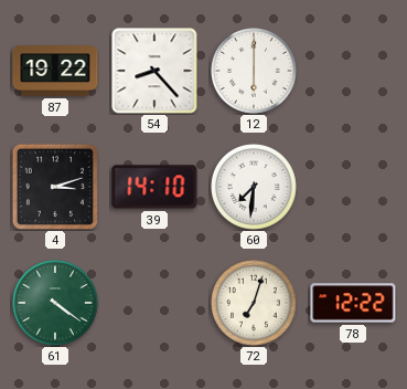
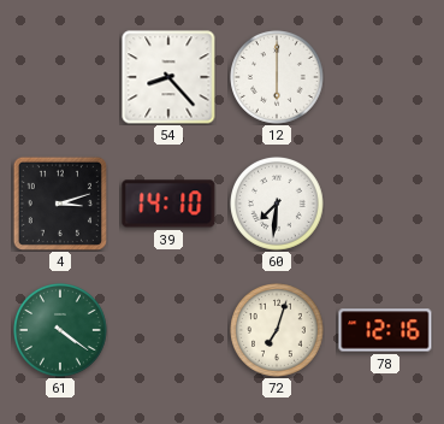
87: 19:22 -> none (55, 71)
78: 12:22 -> 12:16 (385, 330)
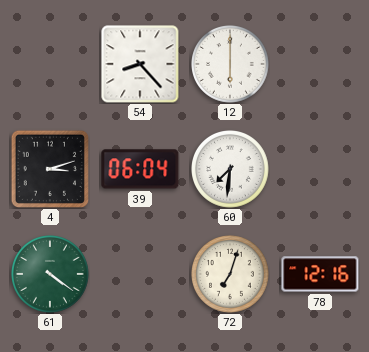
39: 14:10 -> 06:04 (140, 169)
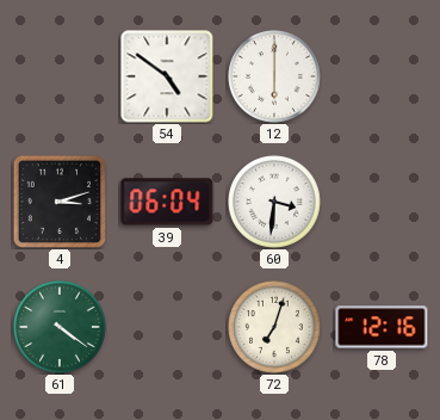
54: 8:23 -> 4:51 (167, 76)
60: 7:31 -> 3:31 (275, 203)
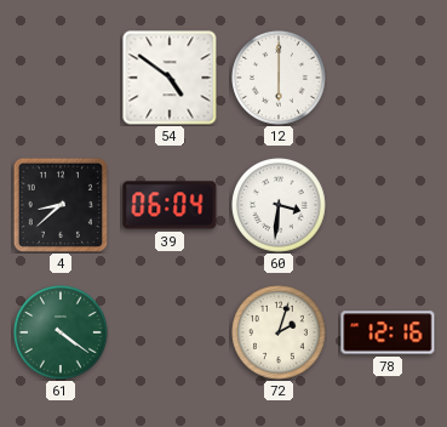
4: 3:12 -> 8:38 (61, 205)
72: 7:03 -> 2:03 (280, 334)
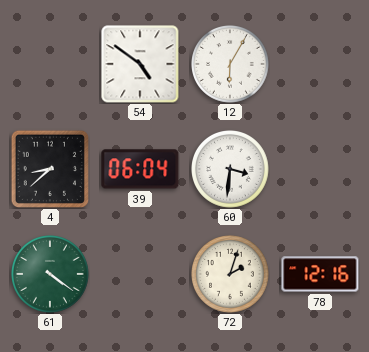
12: 6:00 -> 6:05 (231, 65)
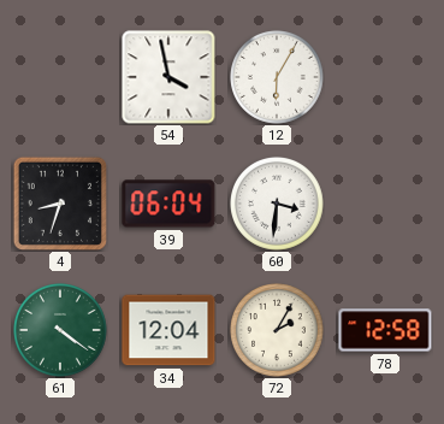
54: 4:51 -> 3:58 (168, 77)
4: 8:38 -> 8:33 (60, 204)
34: none -> 12:04 (168, 330)
72: 2:03 -> 2:05 (278, 331)
78: 12:16 -> 12:58 (385, 330)
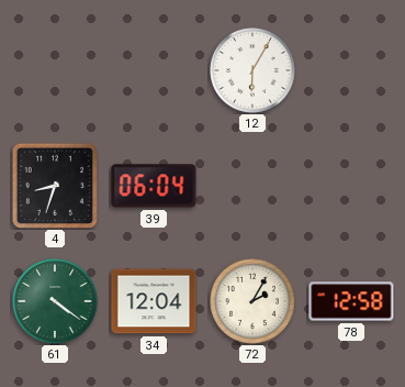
54: 3:58 -> none (168, 77)
60: 3:31 -> none (278, 205)
